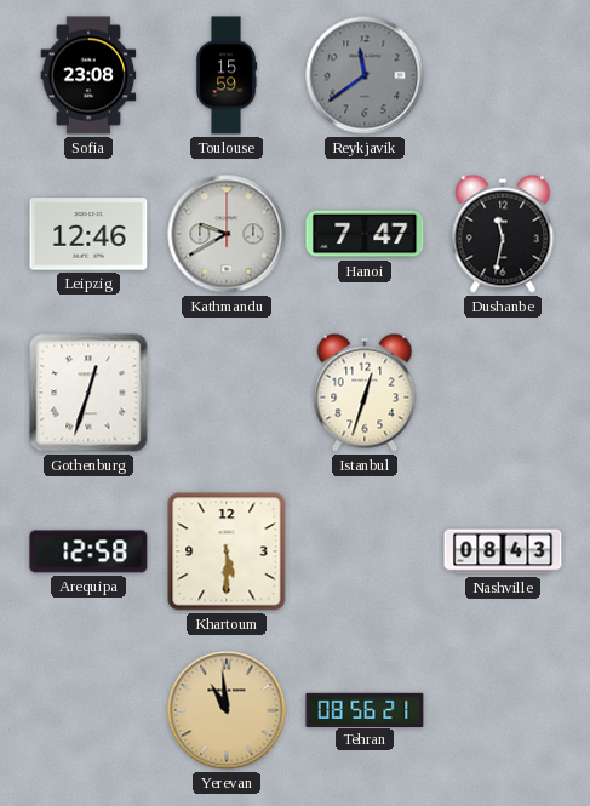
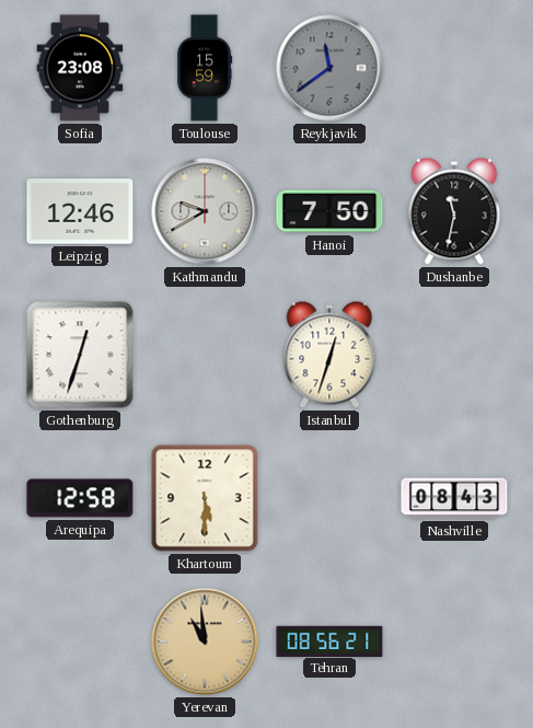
Hanoi: 7:47 -> 7:50 (329, 211)
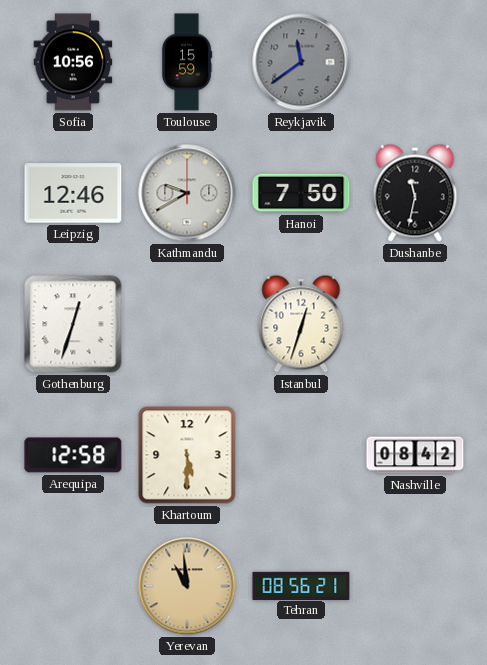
Sofia: 23:08 -> 10:56 (73, 62)
Nashville: 08:43 -> 08:42 (415, 455)
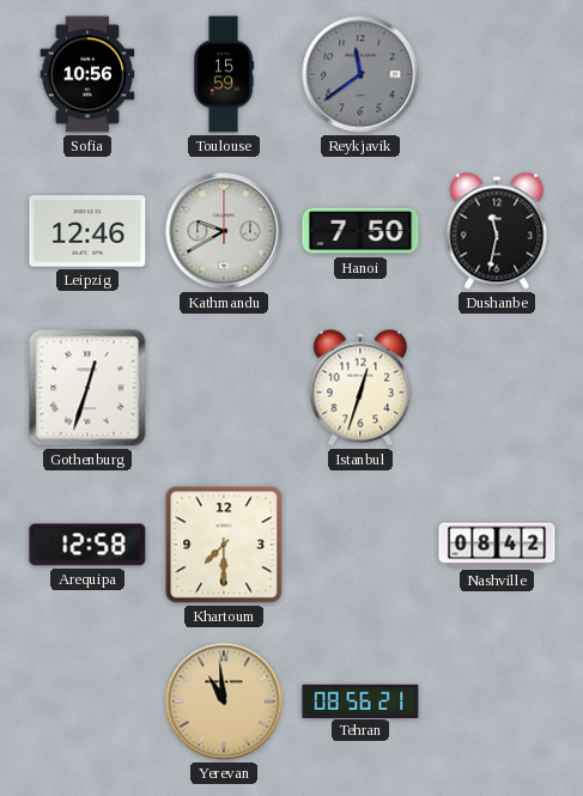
Khartoum: 5:30 -> 7:30 (224, 545)
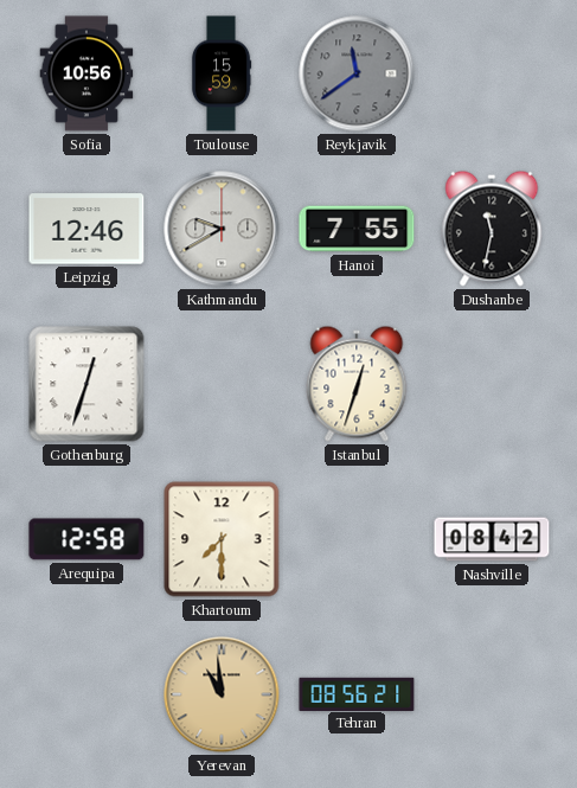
Hanoi: 7:50 -> 7:55 (357, 229)
